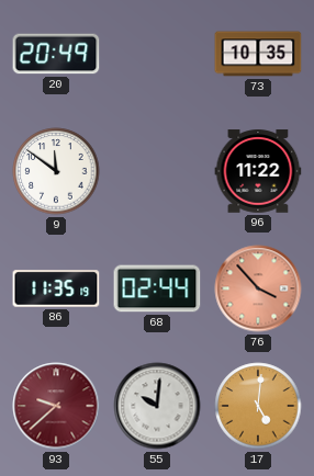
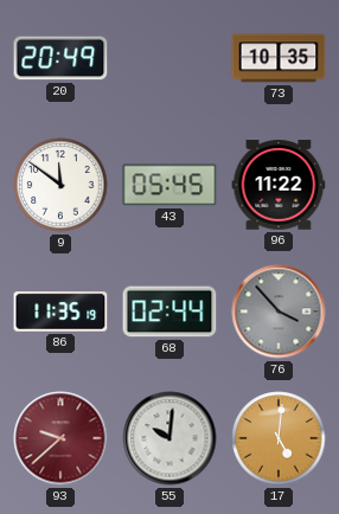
43: none -> 05:45 (170, 185)
76 dial: salmon -> grey (279, 311)
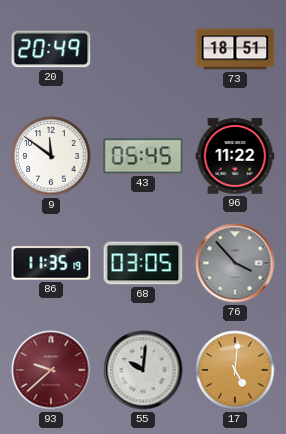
73: 10:35 -> 18:51 (235, 49)
68: 02:44 -> 03:05 (143, 263)
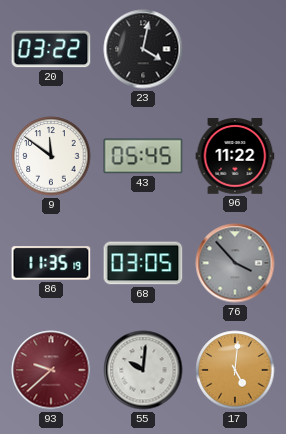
20: 20:49 -> 03:22 (51, 49)
23: none -> 4:02 (143, 49)
73: 18:51 -> none (235, 49)
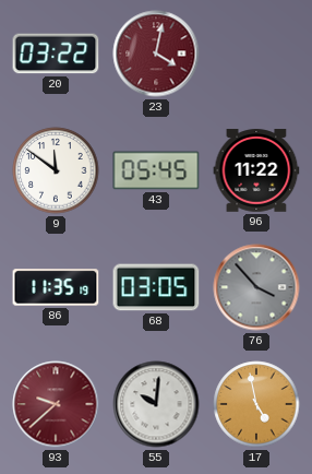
23 dial: black -> burgundy (156, 54)
17: 5:01 -> 4:58 (256, 404)
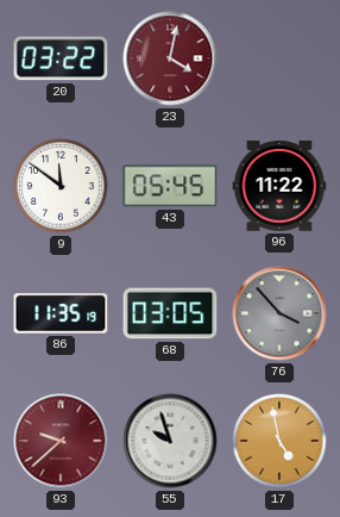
55: 10:01 -> 9:57 (170, 441)
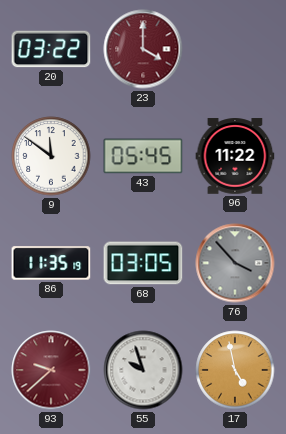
23: 4:02 -> 4:00 (143, 49)
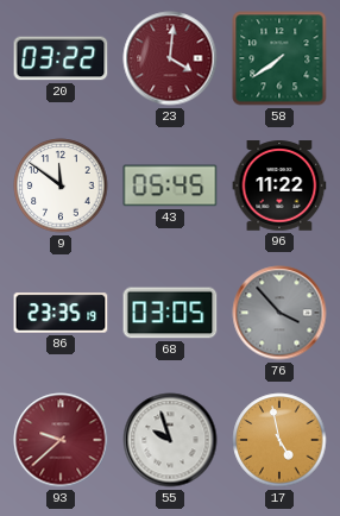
23: 4:00 -> 4:01 (170, 58)
58: none -> 7:39 (279, 58)
86: 11:35 -> 23:35 (61, 313)
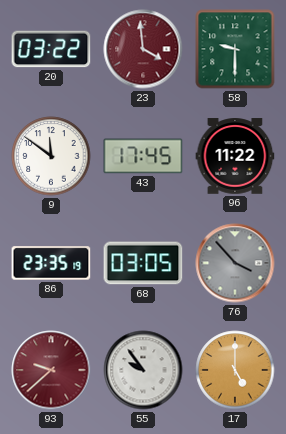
23: 4:01 -> 3:59 (143, 49)
58: 7:39 -> 9:30 (235, 49)
43: 05:45 -> 17:45 (143, 156)
55: 9:57 -> 9:54 (143, 370)
17: 4:58 -> 5:00 (235, 370)
